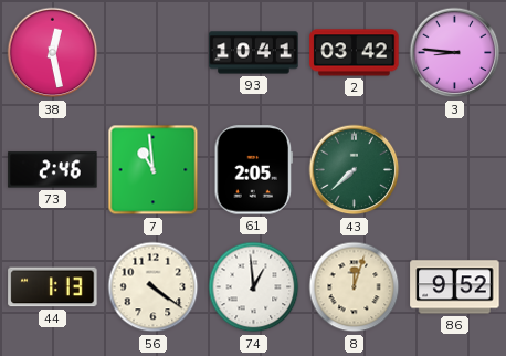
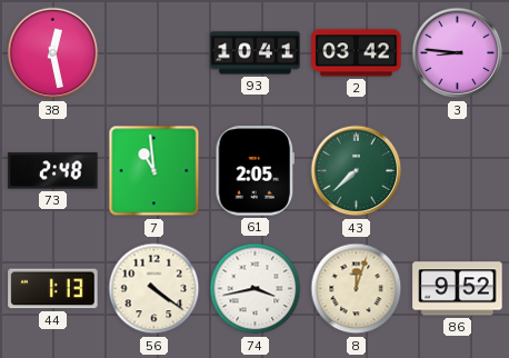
73: 2:46 -> 2:48 (53, 171)
74: 12:59 -> 3:43 (256, 289)
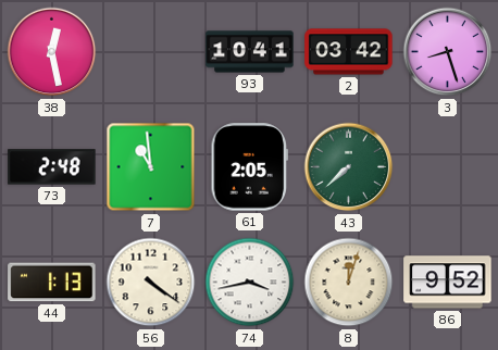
3: 8:46 -> 8:27 (448, 52)
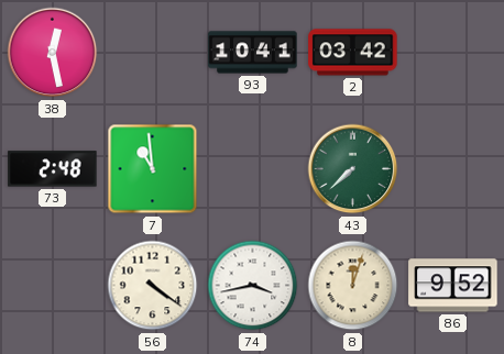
3: 8:27 -> none (448, 52)
61: 2:05 -> none (250, 167)
44: 1:13 -> none (52, 283)
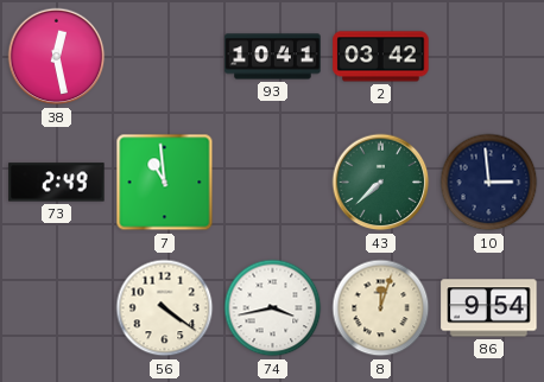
73: 2:48 -> 2:49 (57, 183)
10: none -> 2:59 (489, 183)
86: 9:52 -> 9:54 (489, 308)
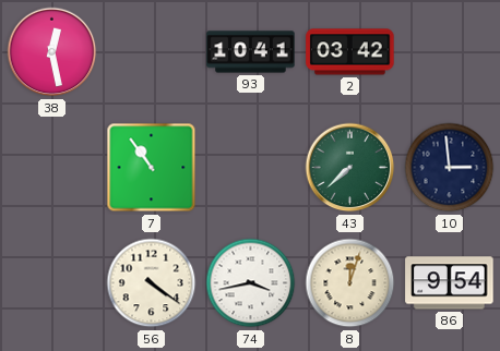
73: 2:49 -> none (57, 183)
7: 10:59 -> 10:54 (152, 168)
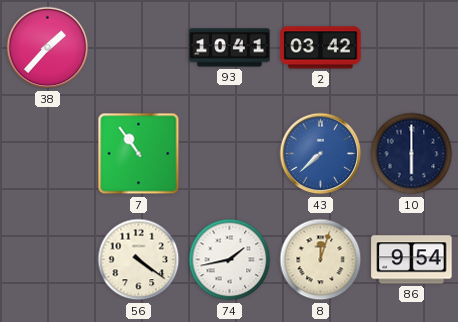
38: 12:28 -> 1:37 (48, 48)
43 dial: green -> blue (321, 154)
10: 2:59 -> 6:00 (412, 154)
74: 3:43 -> 1:43 (230, 260)
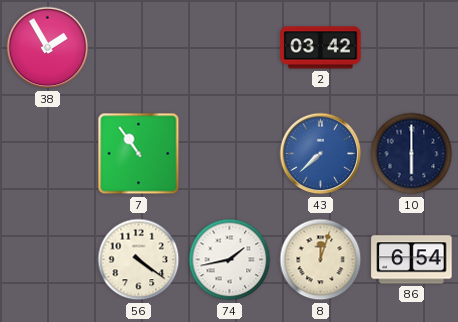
38: 1:37 -> 1:55 (48, 48)
93: 10:41 -> none (230, 48)
86: 9:54 -> 6:54 (412, 260)
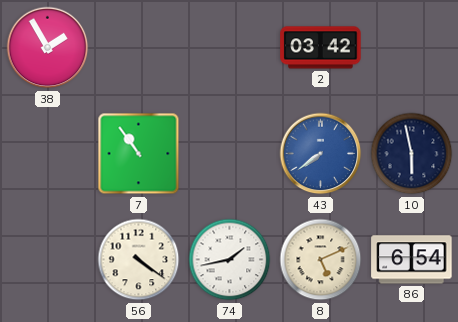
43: 7:38 -> 7:39 (321, 154)
10: 6:00 -> 5:58 (412, 154)
8: 12:03 -> 5:11 (321, 260)
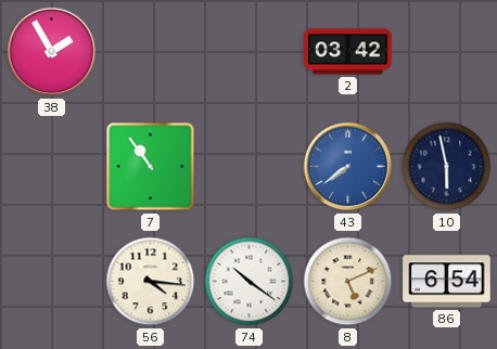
56: 4:21 -> 4:16 (151, 282)
74: 1:43 -> 10:21 (250, 282)
